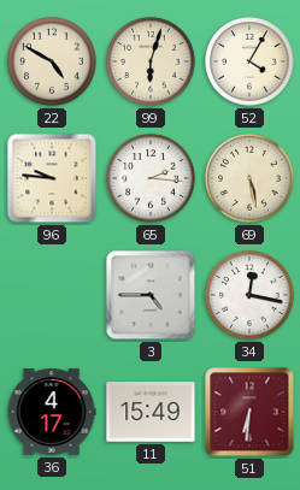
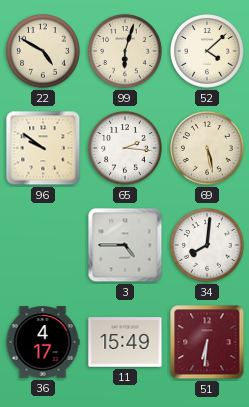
52: 4:05 -> 4:08 (208, 52)
96: 9:46 -> 9:51 (43, 148)
34: 12:17 -> 8:01 (208, 246)
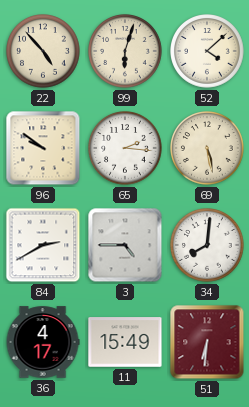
22: 4:50 -> 4:53 (44, 52)
84: none -> 2:40 (43, 245)
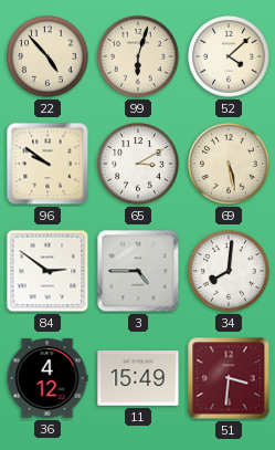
65: 2:16 -> 3:10 (139, 165)
84: 2:40 -> 2:51 (47, 271)
36: 4:17 -> 4:12 (47, 378)
51: 6:31 -> 3:31 (229, 378)
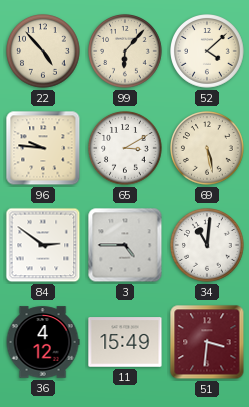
99: 6:03 -> 6:07 (126, 52)
96: 9:51 -> 9:46 (43, 148)
34: 8:01 -> 11:01 (208, 246)
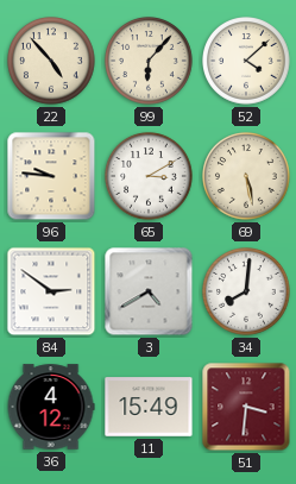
3: 4:45 -> 4:40 (149, 291)
34: 11:01 -> 8:01 (247, 293)
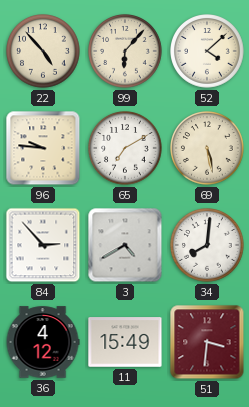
65: 3:10 -> 7:10 (126, 149)
84: 2:51 -> 2:53 (43, 245)
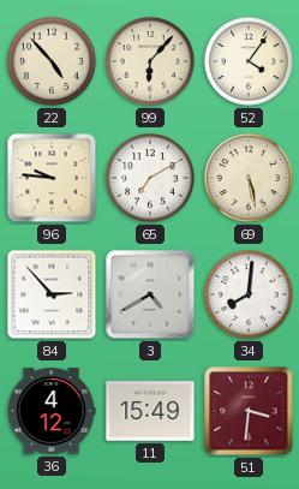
52: 4:08 -> 4:06 (250, 62)
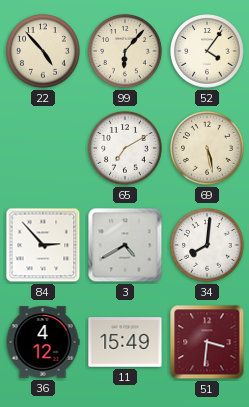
96: 9:46 -> none (52, 178)
